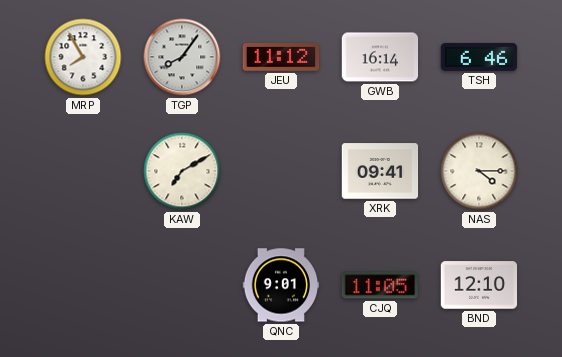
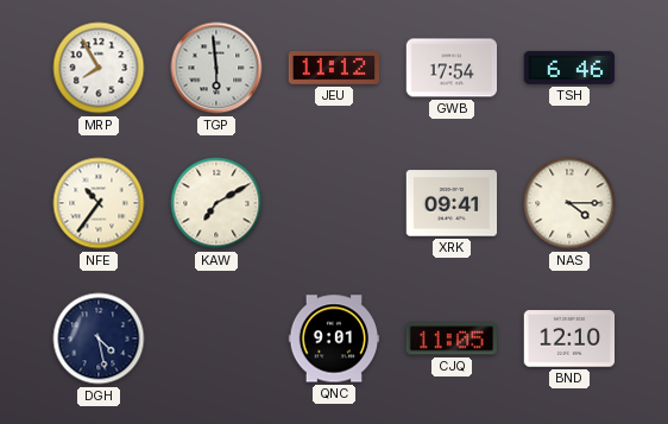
TGP: 8:06 -> 5:59 (216, 68)
GWB: 16:14 -> 17:54 (452, 68)
NFE: none -> 10:36 (99, 203)
DGH: none -> 4:28 (99, 338)
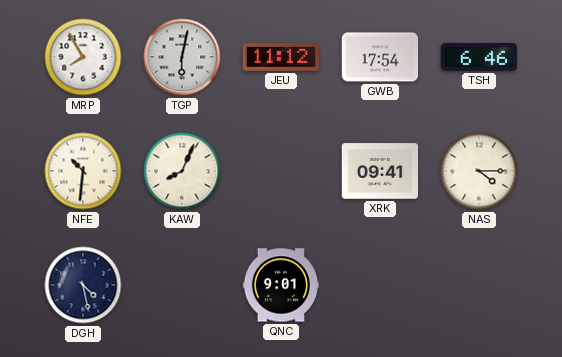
TGP: 5:59 -> 6:02 (182, 57)
NFE: 10:36 -> 10:31 (83, 171)
KAW: 7:10 -> 8:04 (182, 171)
CJQ: 11:05 -> none (452, 338)
BND: 12:10 -> none (569, 338)
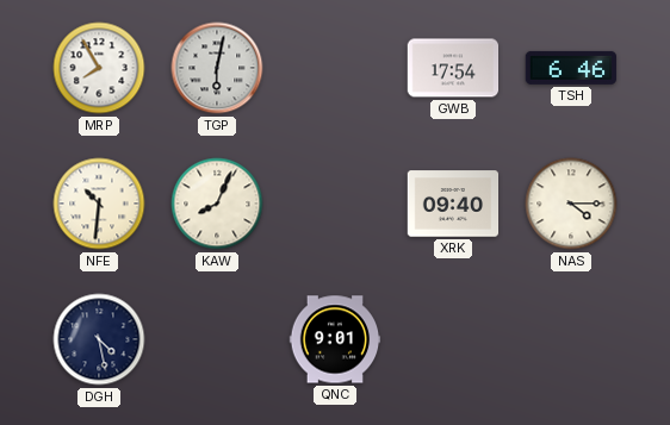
JEU: 11:12 -> none (281, 57)
XRK: 09:41 -> 09:40 (453, 204)
